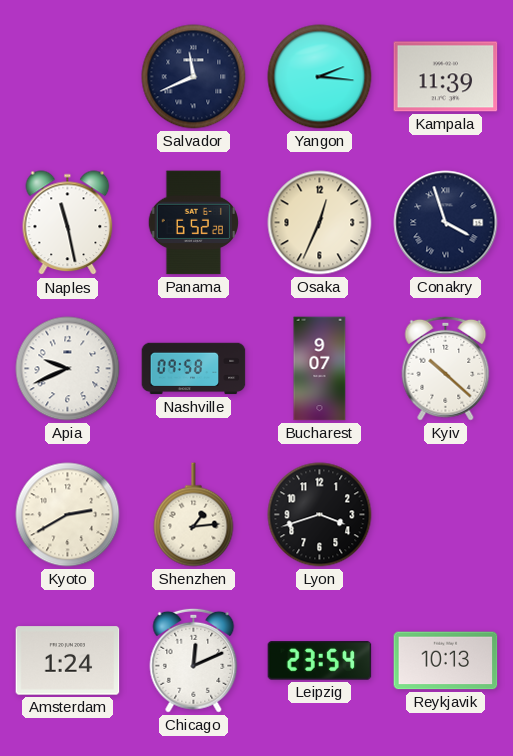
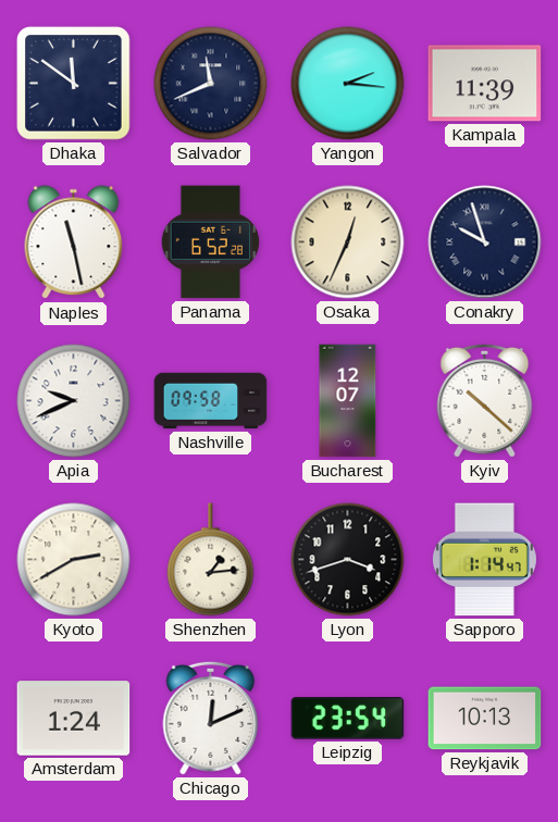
Dhaka: none -> 11:51 (74, 84)
Conakry: 3:57 -> 9:57 (485, 242)
Bucharest: 9:07 -> 12:07 (348, 401)
Sapporo: none -> 1:14 (484, 560)
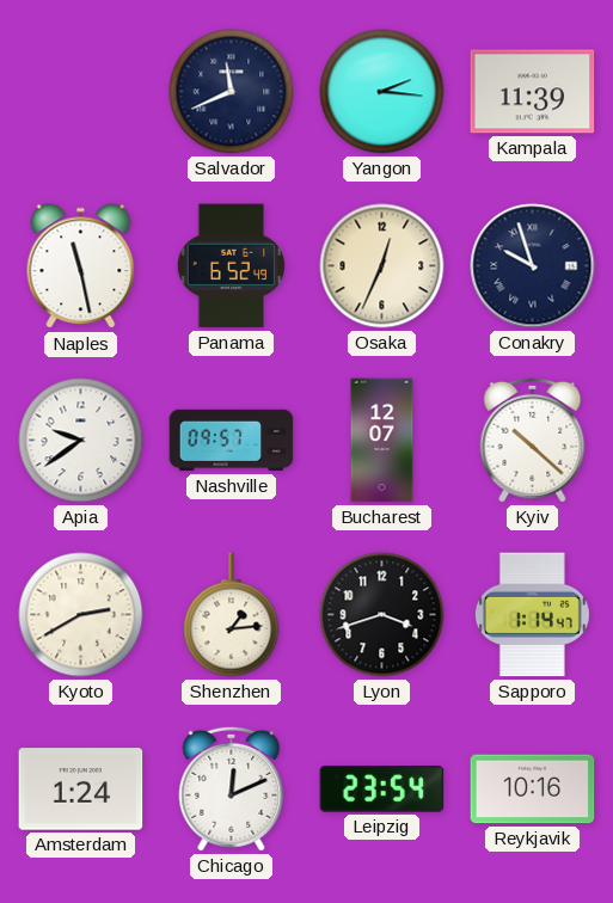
Dhaka: 11:51 -> none (74, 84)
Panama: 6:52:28 -> 6:52:49 (231, 266)
Apia: 9:41 -> 9:39 (81, 441)
Nashville: 09:58 -> 09:57 (232, 441)
Reykjavik: 10:13 -> 10:16 (533, 790)
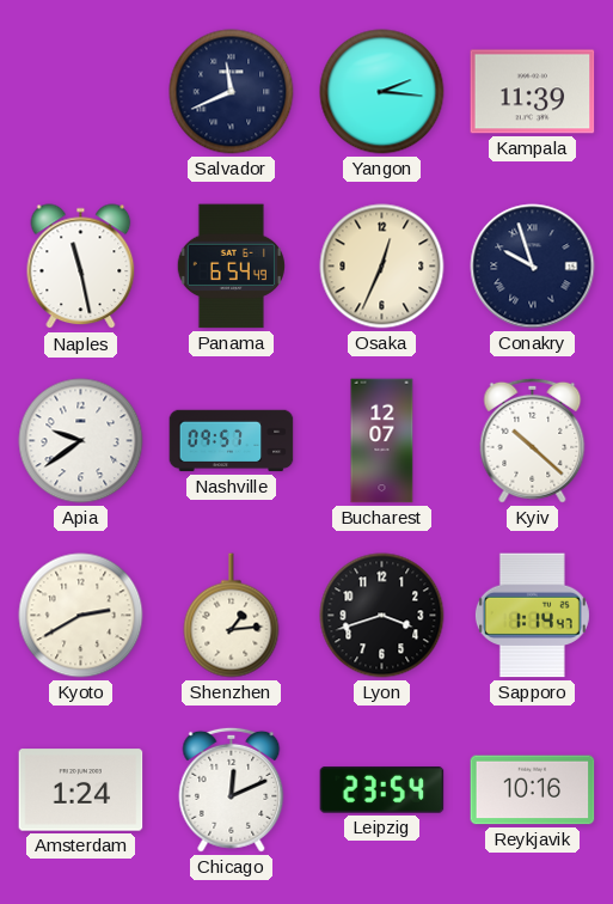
Panama: 6:52 -> 6:54 (231, 267)
